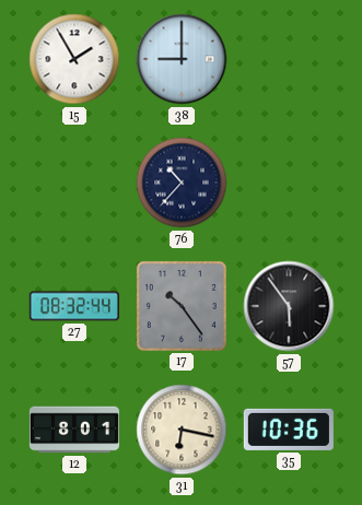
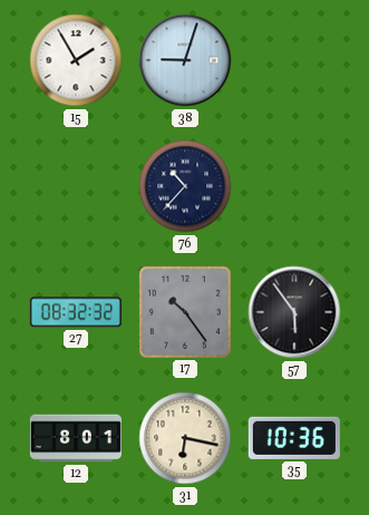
38: 9:00 -> 9:03 (185, 60)
27: 08:32:44 -> 08:32:32 (76, 312)
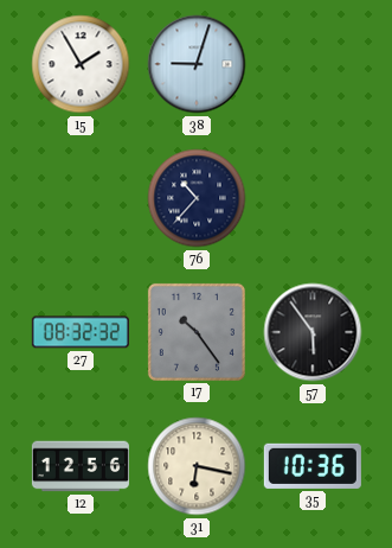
12: 8:01 -> 12:56 (81, 466)
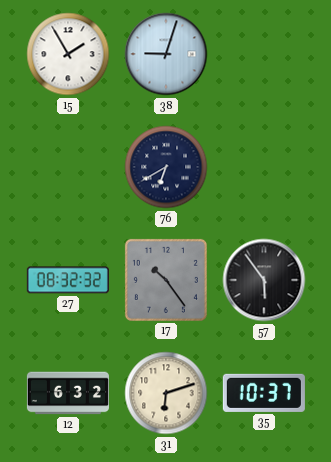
76: 10:37 -> 6:40 (166, 167)
12: 12:56 -> 6:32 (68, 393)
31: 6:17 -> 6:12 (166, 393)
35: 10:36 -> 10:37 (264, 393)
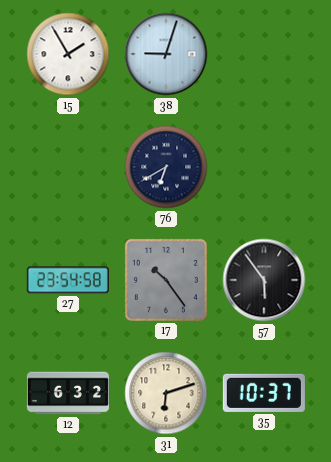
27: 08:32 -> 23:54 (68, 280)
